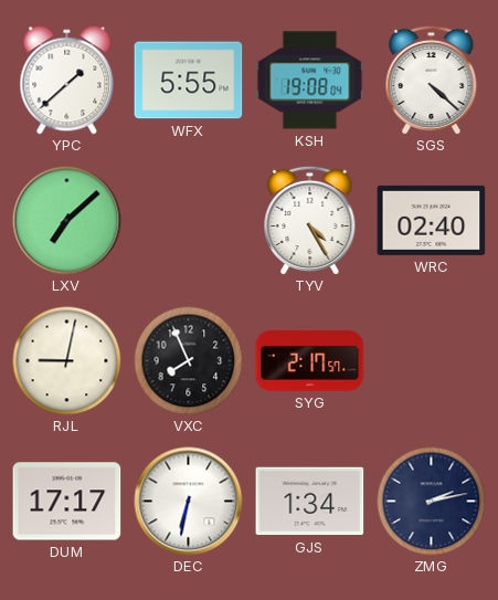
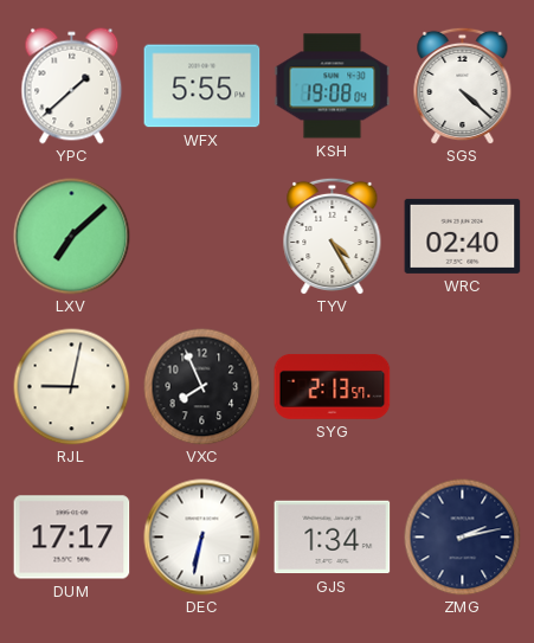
SYG: 2:17 -> 2:13 (333, 386)
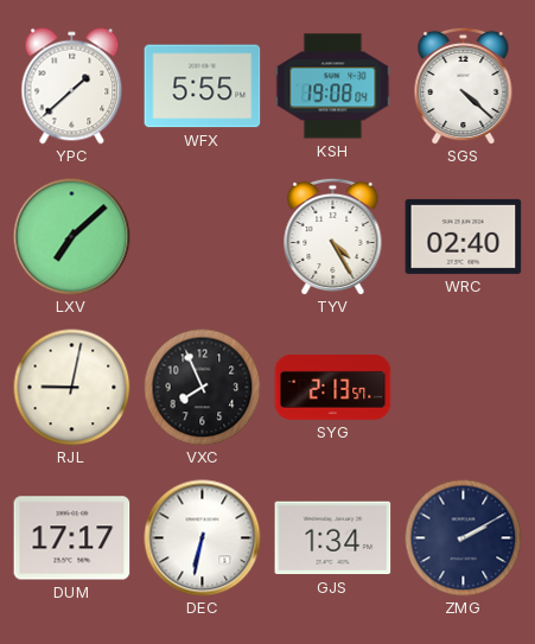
ZMG: 2:13 -> 2:10 (464, 538)
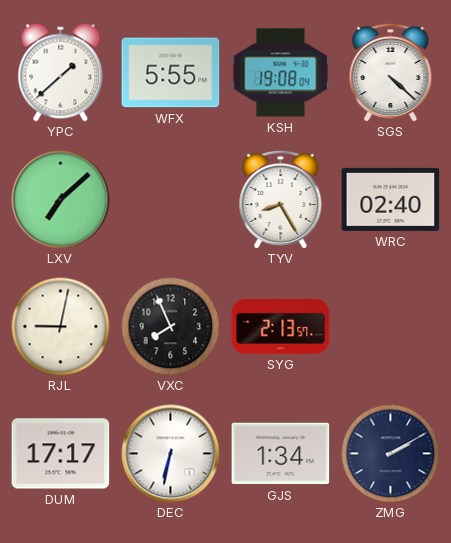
TYV: 4:25 -> 8:25 (281, 199)
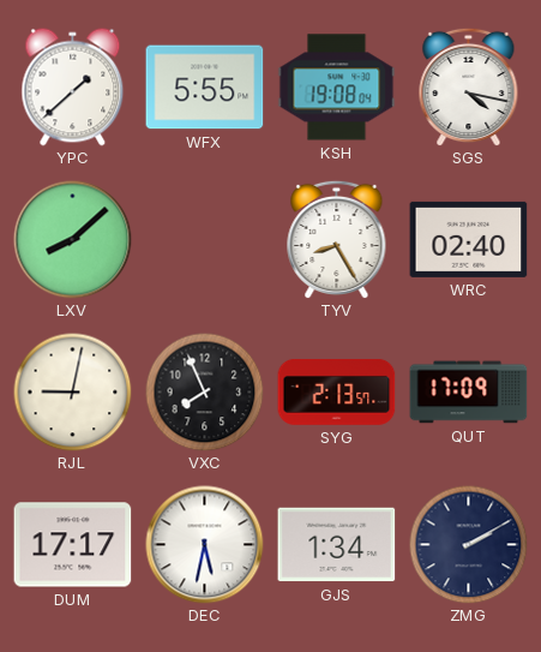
SGS: 4:22 -> 4:17 (469, 86)
LXV: 7:08 -> 8:08 (73, 240)
QUT: none -> 17:09 (469, 393)
DEC: 6:32 -> 5:32 (205, 545)
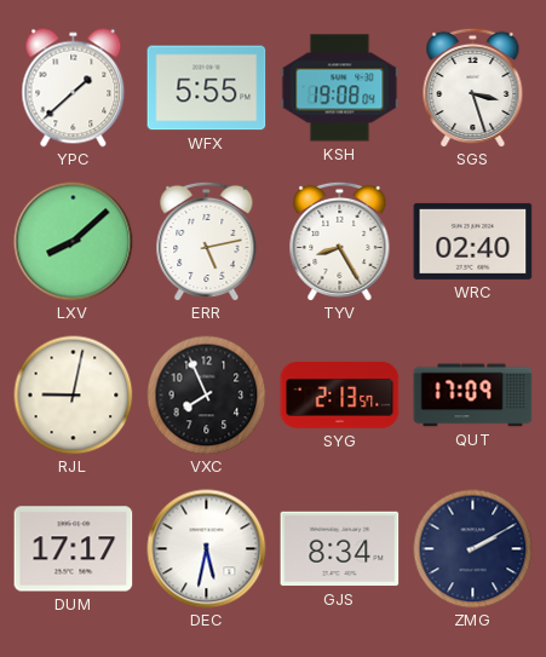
SGS: 4:17 -> 3:27 (473, 87)
ERR: none -> 5:13 (207, 241)
GJS: 1:34 -> 8:34 (340, 549)
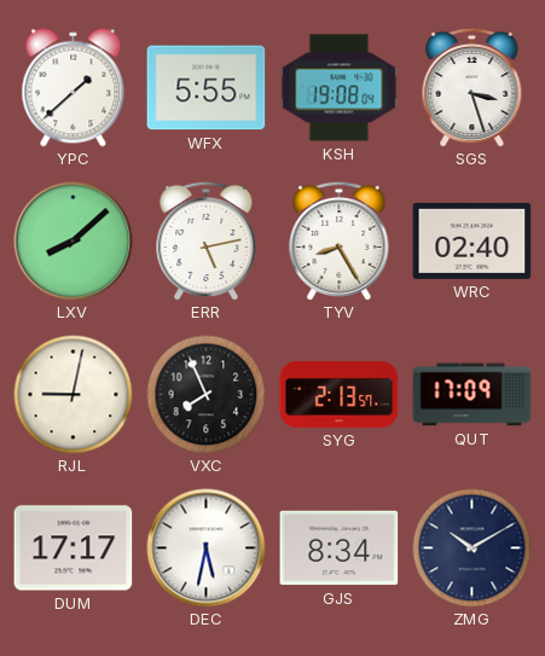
ZMG: 2:10 -> 10:10 (472, 548)
